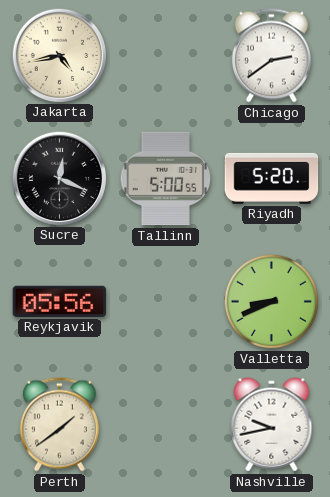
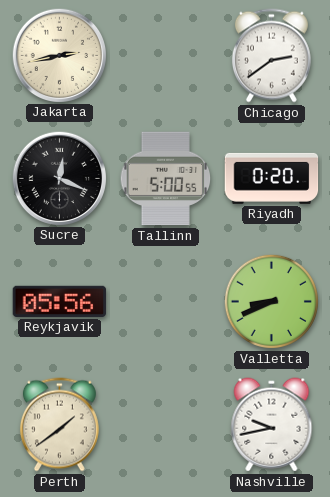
Jakarta: 4:43 -> 2:43 (59, 55)
Riyadh: 5:20 -> 0:20 (272, 178)
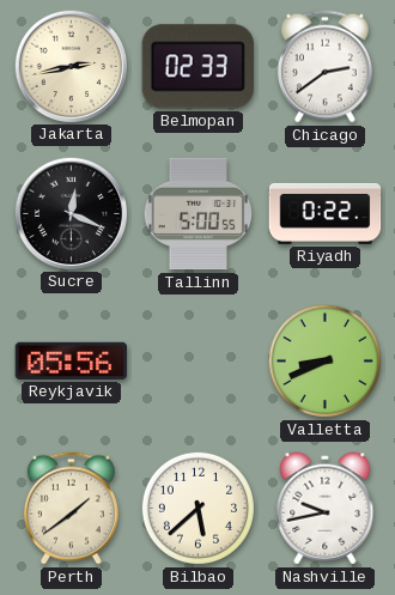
Belmopan: none -> 02:33 (197, 67)
Riyadh: 0:20 -> 0:22 (326, 213)
Bilbao: none -> 5:38 (197, 508)
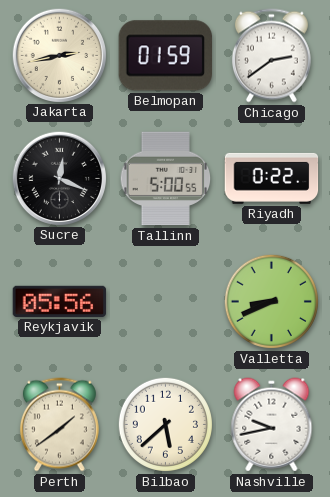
Belmopan: 02:33 -> 01:59 (165, 56)
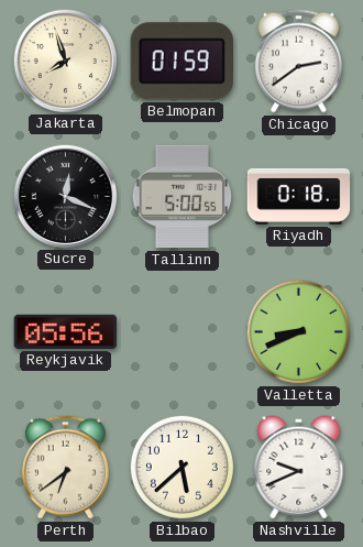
Jakarta: 2:43 -> 7:57 (65, 61)
Riyadh: 0:22 -> 0:18 (299, 196)
Perth: 1:39 -> 6:39 (65, 468)
Nashville: 9:43 -> 9:41 (299, 468)
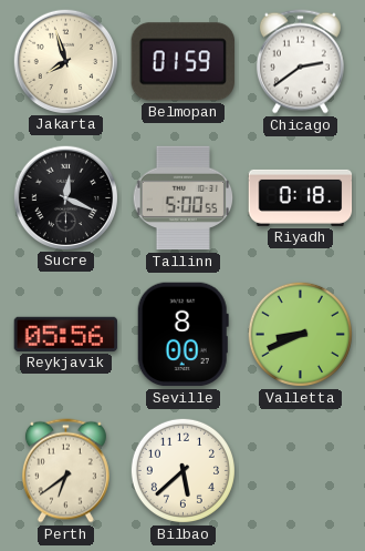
Seville: none -> 8:00 (182, 335)
Nashville: 9:41 -> none (299, 468)
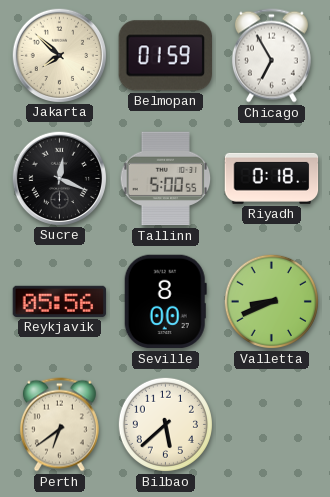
Jakarta: 7:57 -> 7:52 (59, 55)
Chicago: 2:39 -> 6:55 (271, 56)
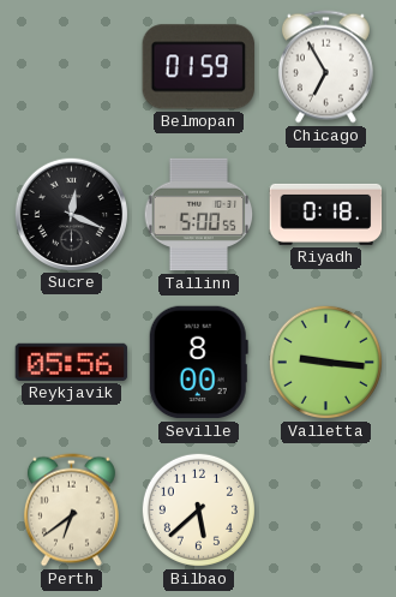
Jakarta: 7:52 -> none (59, 55)
Valletta: 8:41 -> 9:16 (325, 362)
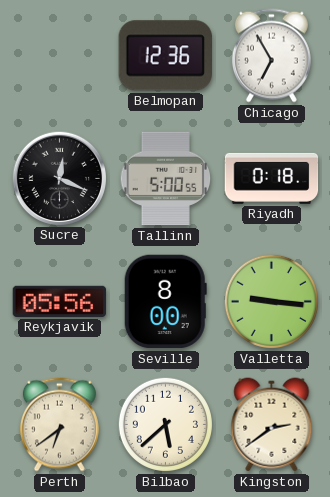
Belmopan: 01:59 -> 12:36 (165, 56)
Kingston: none -> 2:39 (272, 425)
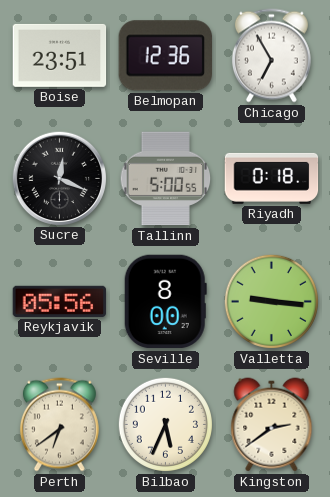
Boise: none -> 23:51 (60, 55)
Bilbao: 5:38 -> 5:34 (165, 424)
